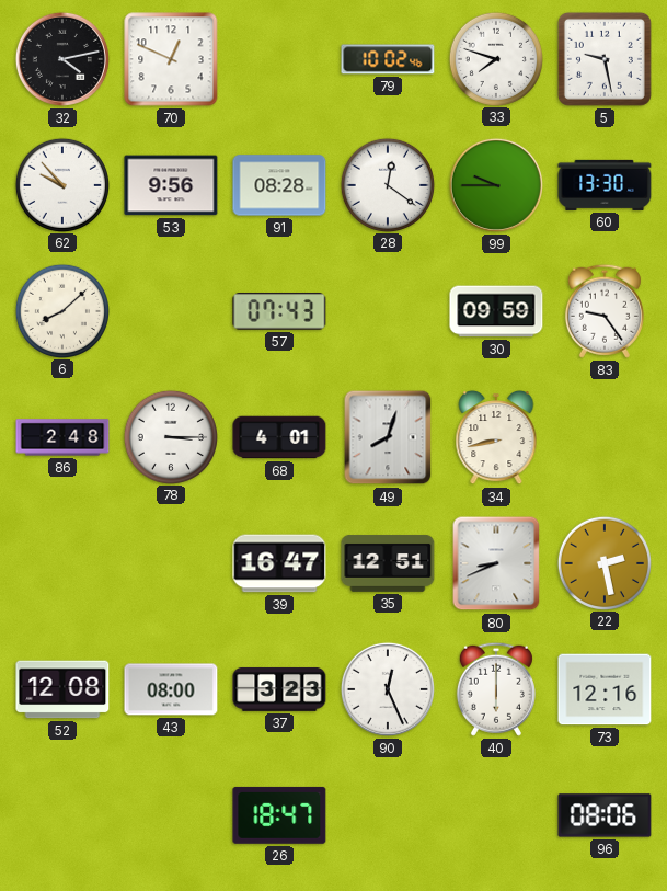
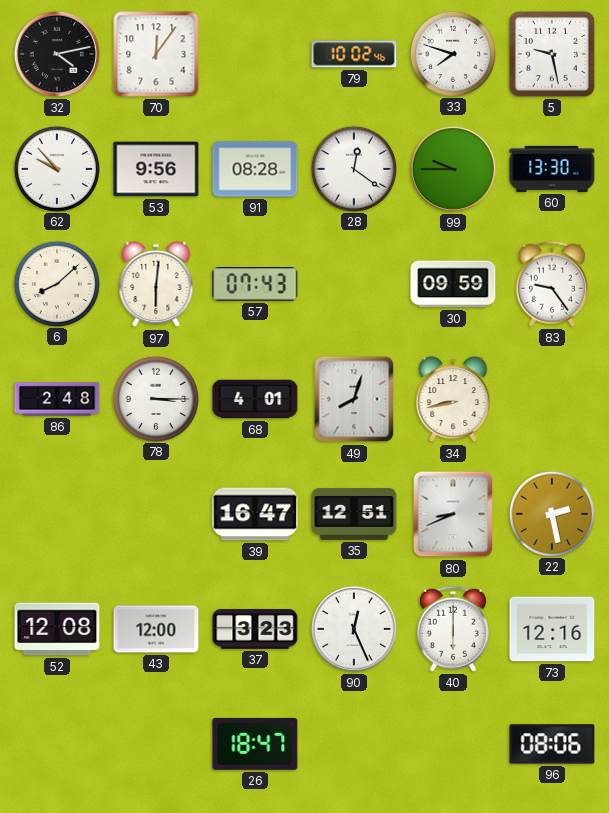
70: 12:49 -> 12:06 (156, 54)
97: none -> 6:01 (156, 284)
43: 08:00 -> 12:00 (156, 629)
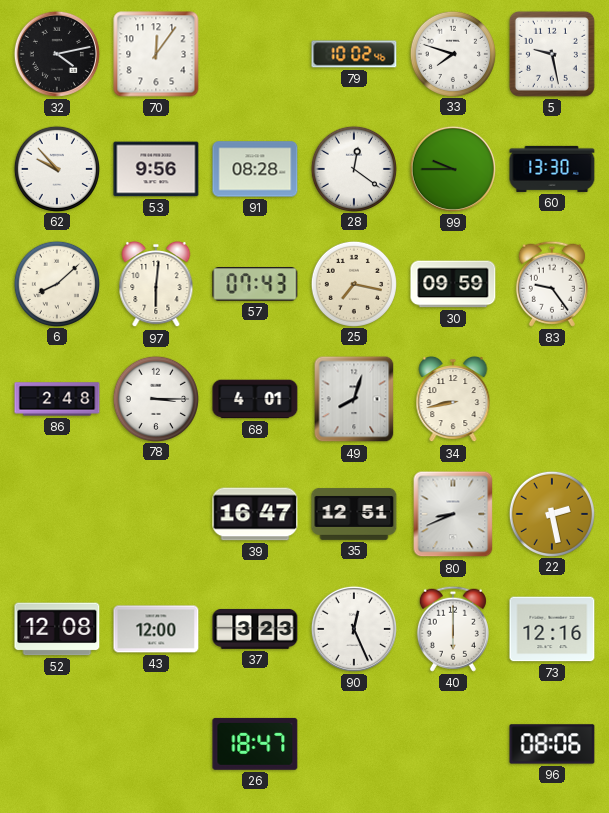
25: none -> 7:17 (353, 283)
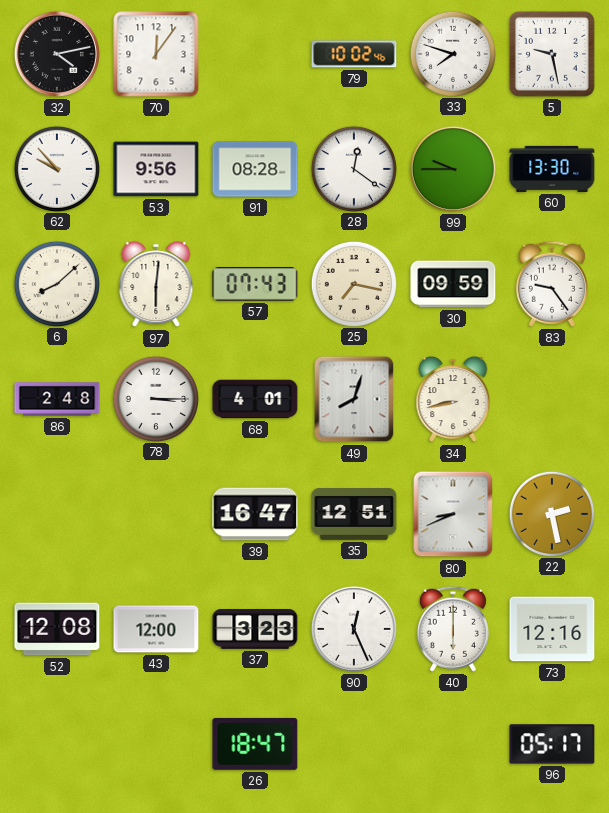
96: 08:06 -> 05:17 (552, 744)
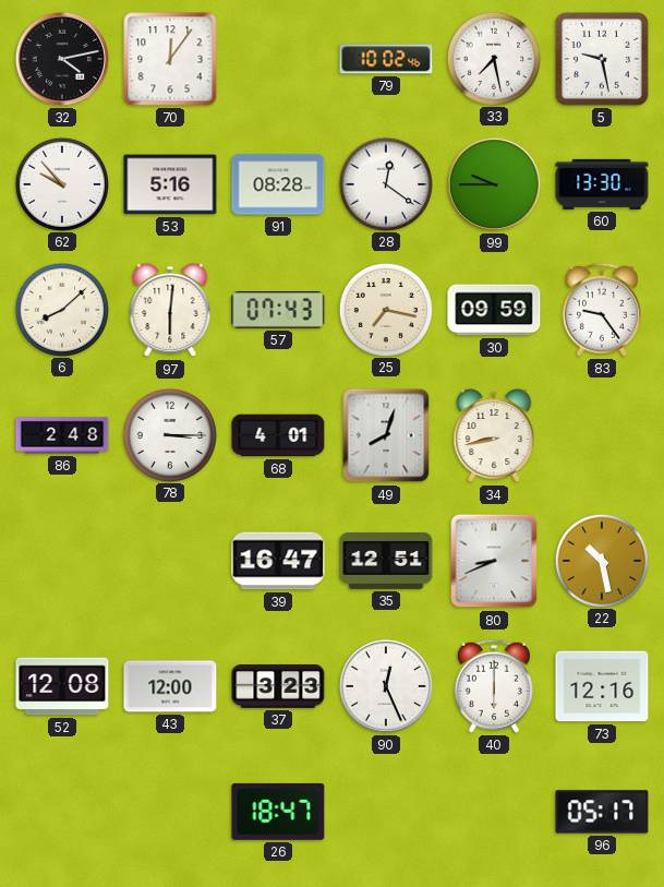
33: 7:48 -> 7:28 (493, 58)
53: 9:56 -> 5:16 (170, 184)
22: 2:28 -> 10:28 (601, 560)
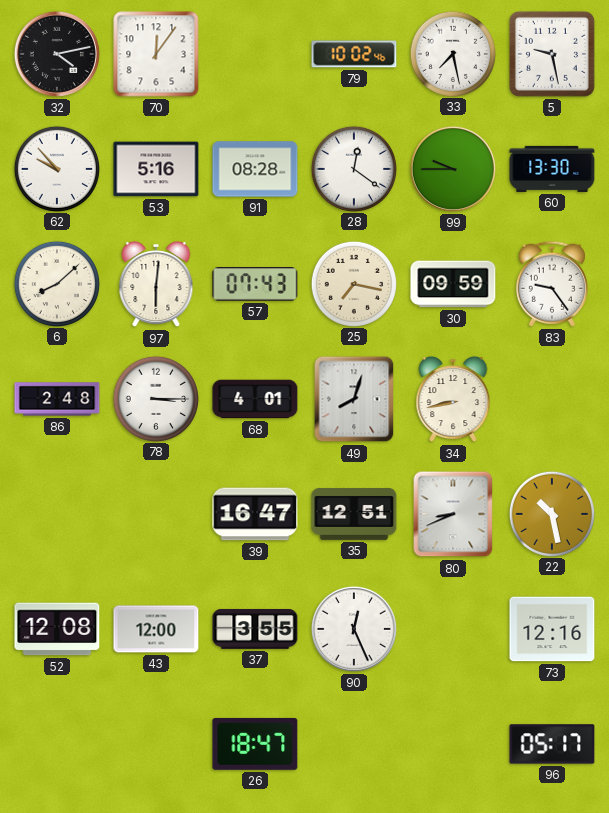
37: 3:23 -> 3:55 (255, 629)
40: 6:00 -> none (494, 686)
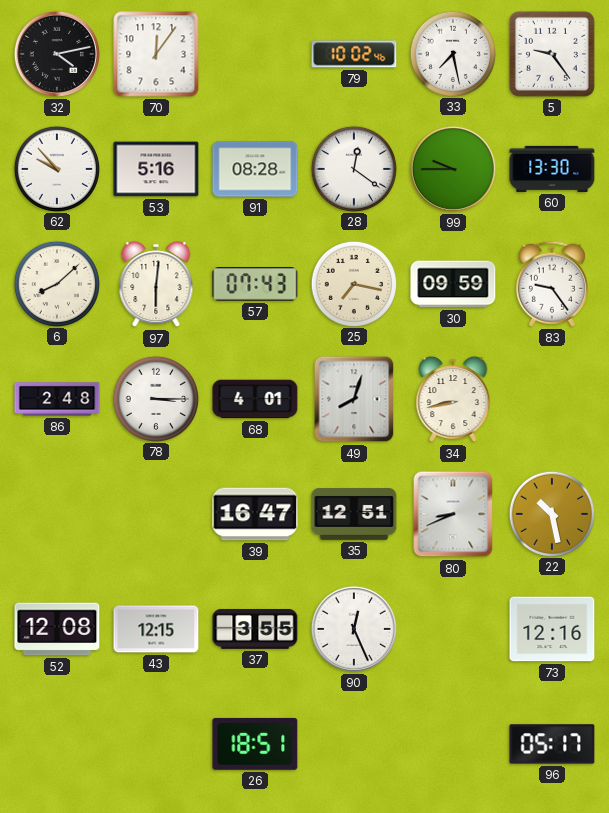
5: 9:28 -> 9:24 (552, 54)
43: 12:00 -> 12:15 (156, 629)
26: 18:47 -> 18:51 (255, 744)
